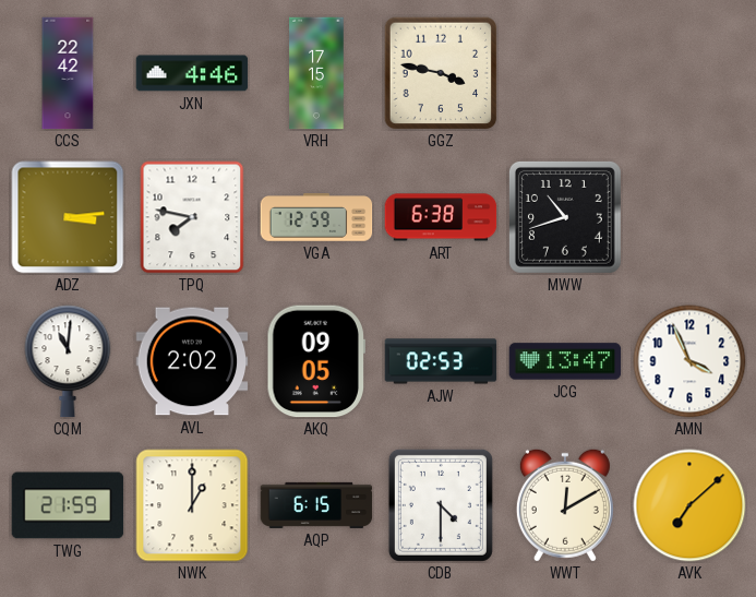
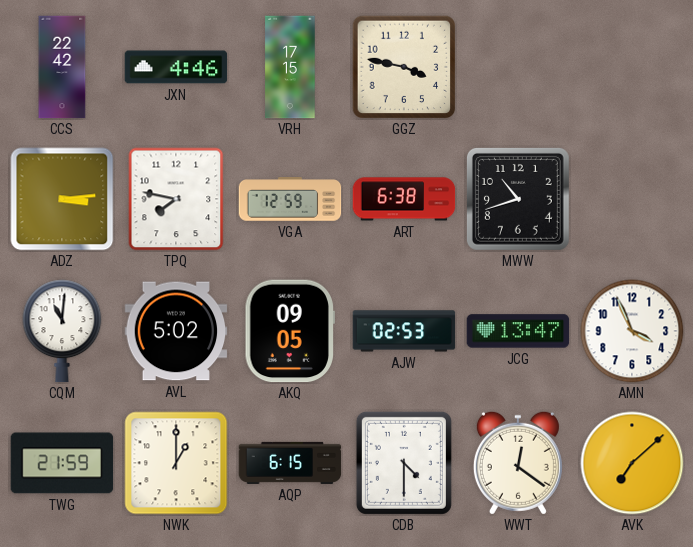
AVL: 2:02 -> 5:02 (176, 331)
WWT: 12:10 -> 12:21 (518, 463)
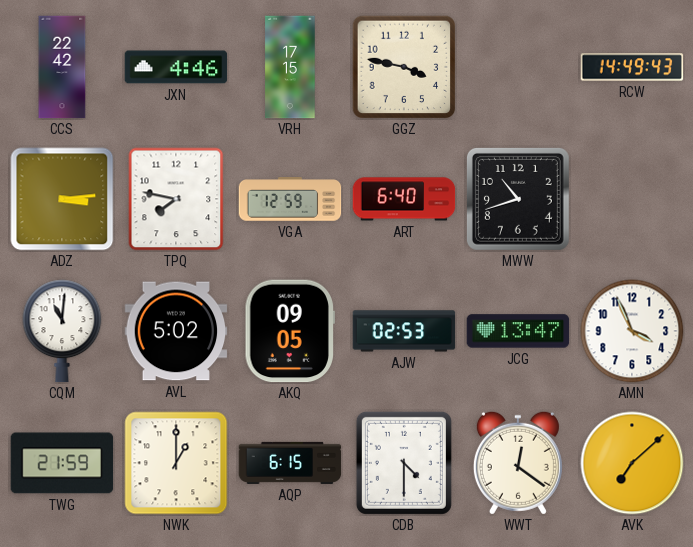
RCW: none -> 14:49 (632, 67)
ART: 6:38 -> 6:40 (404, 199)
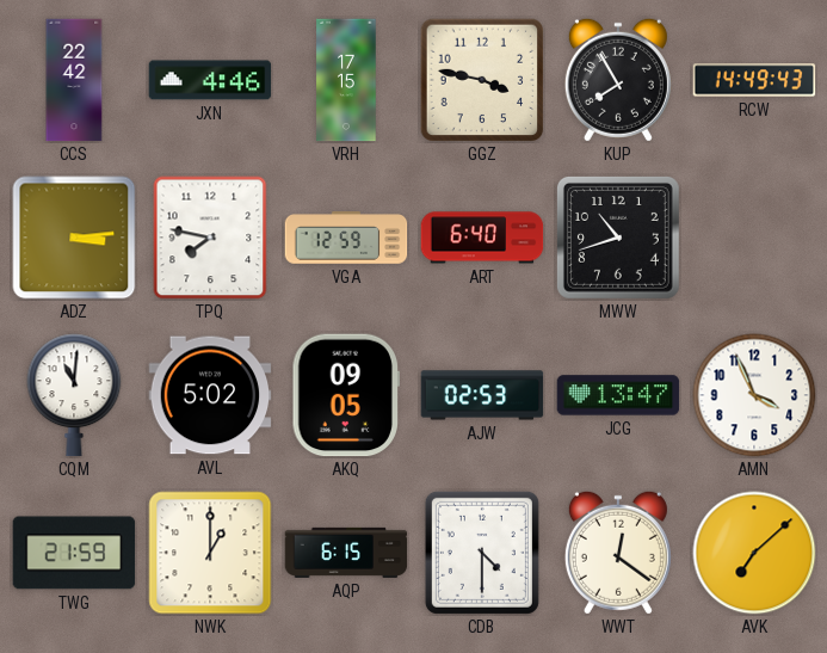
KUP: none -> 7:55 (618, 80)
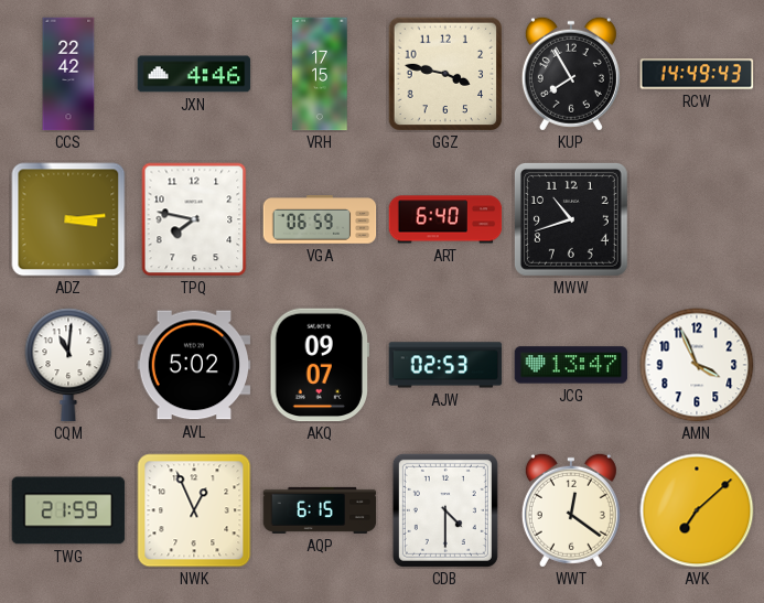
VGA: 12:59 -> 06:59 (320, 219)
AKQ: 09:05 -> 09:07 (319, 365)
NWK: 1:00 -> 12:56 (194, 510)
